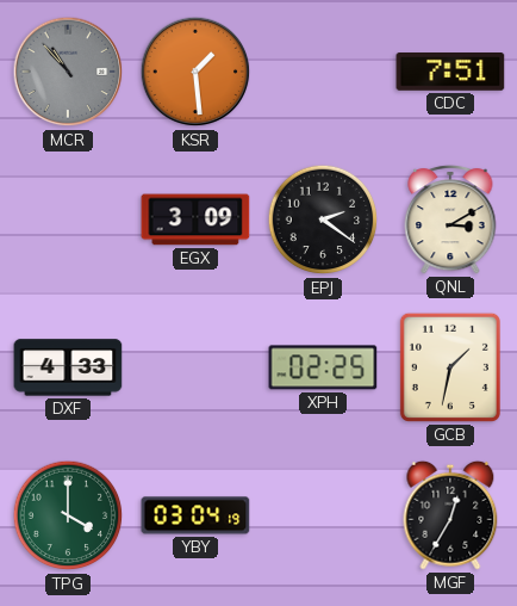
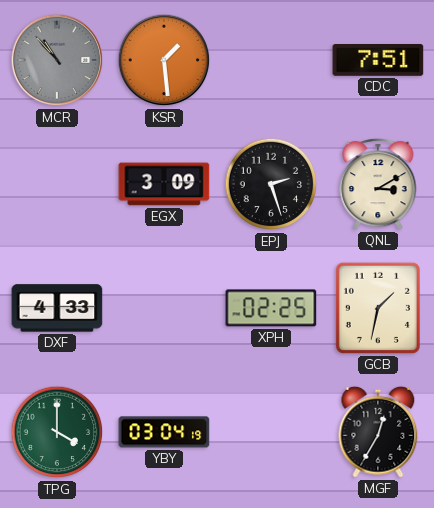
EPJ: 2:21 -> 2:27 (271, 184)
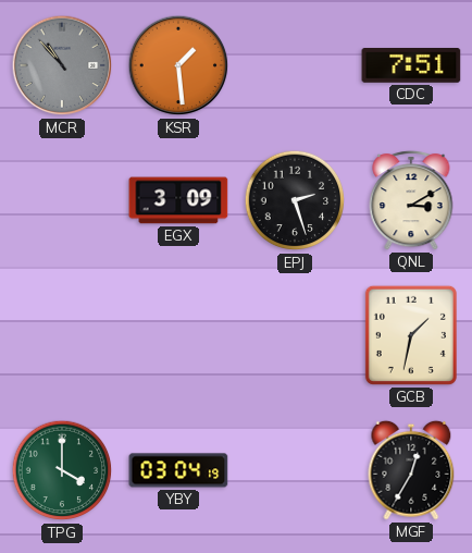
DXF: 4:33 -> none (57, 308)
XPH: 02:25 -> none (271, 308)
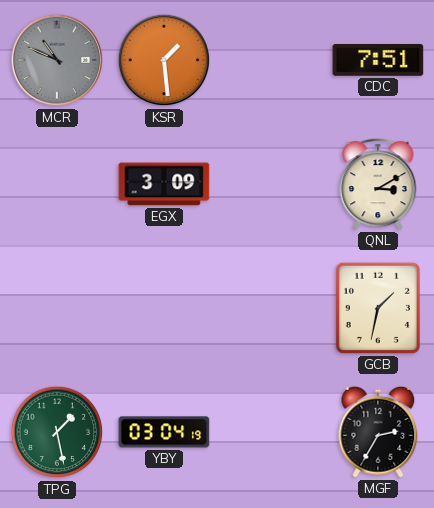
MCR: 10:53 -> 10:49 (57, 60)
EPJ: 2:27 -> none (295, 200)
TPG: 4:00 -> 1:28 (57, 432)
MGF: 12:35 -> 2:35 (378, 432)
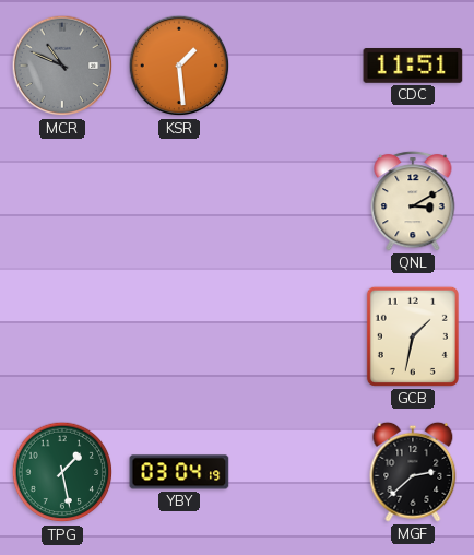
CDC: 7:51 -> 11:51 (413, 67)
EGX: 3:09 -> none (164, 184)
MGF: 2:35 -> 2:38 (413, 472)
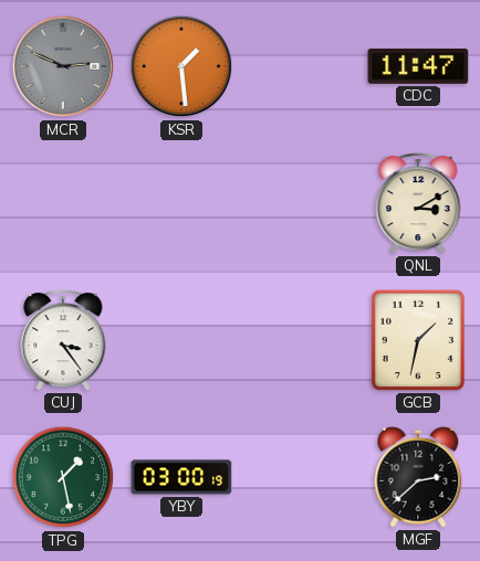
MCR: 10:49 -> 2:49 (63, 66)
CDC: 11:51 -> 11:47 (418, 67)
CUJ: none -> 3:24 (63, 340)
YBY: 03:04 -> 03:00 (181, 477)
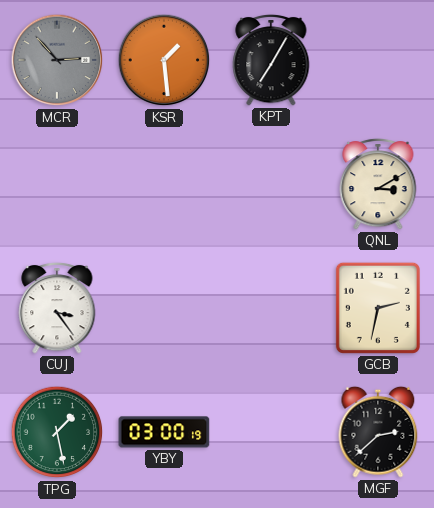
MCR: 2:49 -> 2:53 (57, 60)
KPT: none -> 7:05 (271, 60)
CDC: 11:47 -> none (418, 67)
GCB: 1:32 -> 2:32 (378, 308)
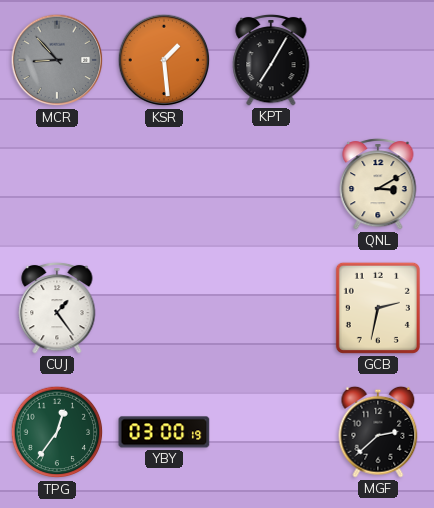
MCR: 2:53 -> 8:53 (57, 60)
CUJ: 3:24 -> 1:24 (57, 308)
TPG: 1:28 -> 12:36 (57, 432)
